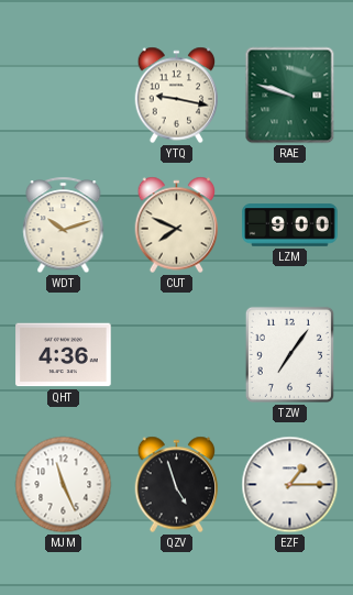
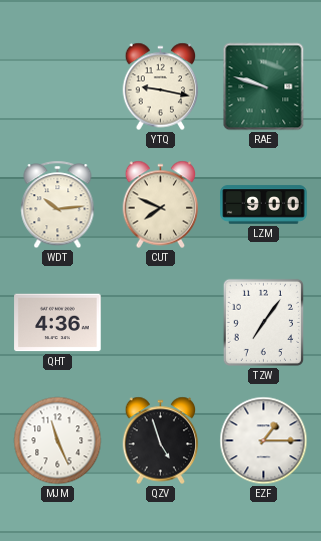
WDT: 10:12 -> 10:14 (58, 205)
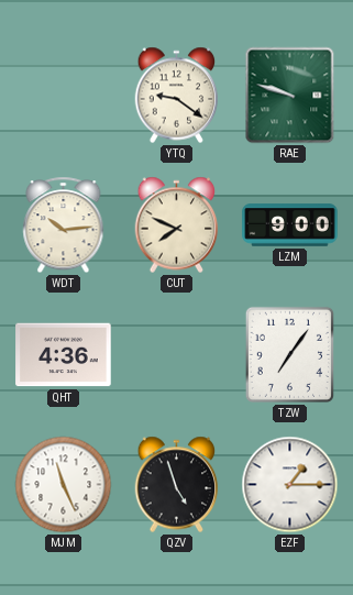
YTQ: 9:17 -> 9:21 (177, 96)
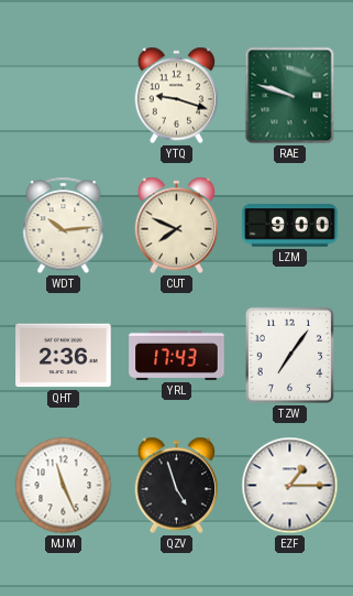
YTQ: 9:21 -> 9:18 (177, 96)
QHT: 4:36 -> 2:36 (64, 356)
YRL: none -> 17:43 (177, 355)
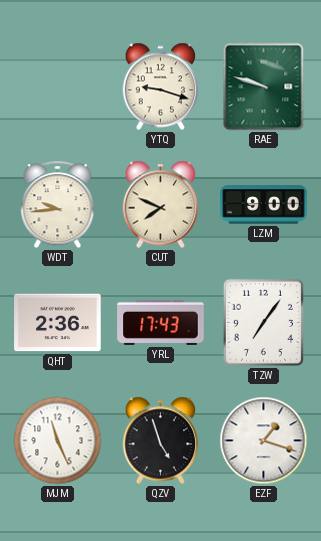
WDT: 10:14 -> 9:44 (58, 205)
EZF: 1:15 -> 1:18 (264, 441)
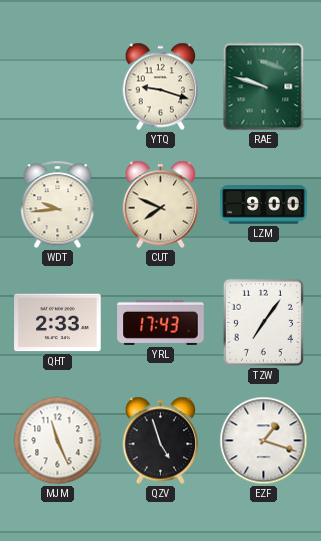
QHT: 2:36 -> 2:33 (58, 323)
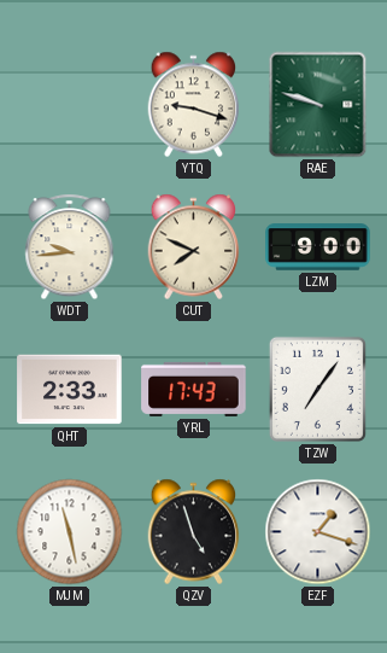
MJM: 11:26 -> 11:28 (70, 532)
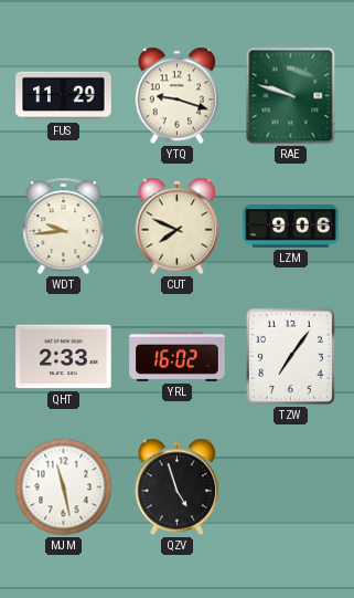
FUS: none -> 11:29 (64, 96)
LZM: 9:00 -> 9:06 (291, 227)
YRL: 17:43 -> 16:02 (178, 356)
EZF: 1:18 -> none (318, 532)
